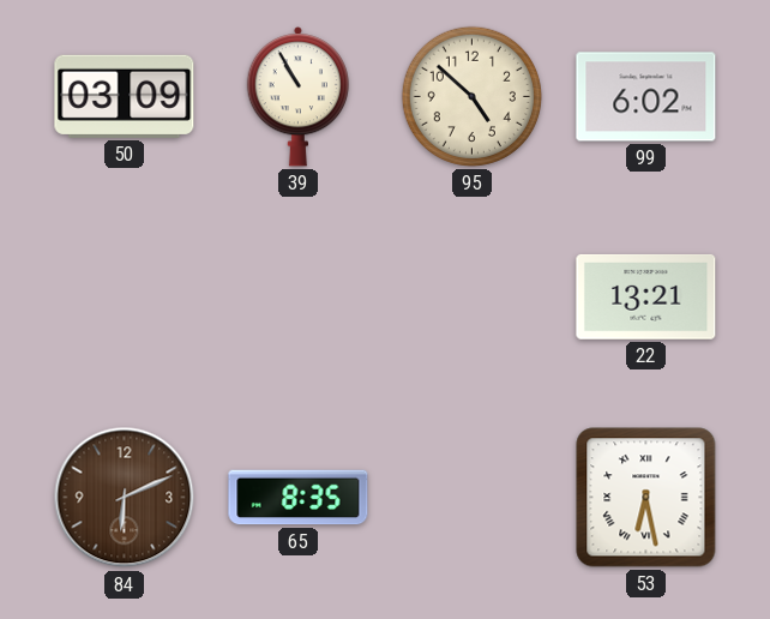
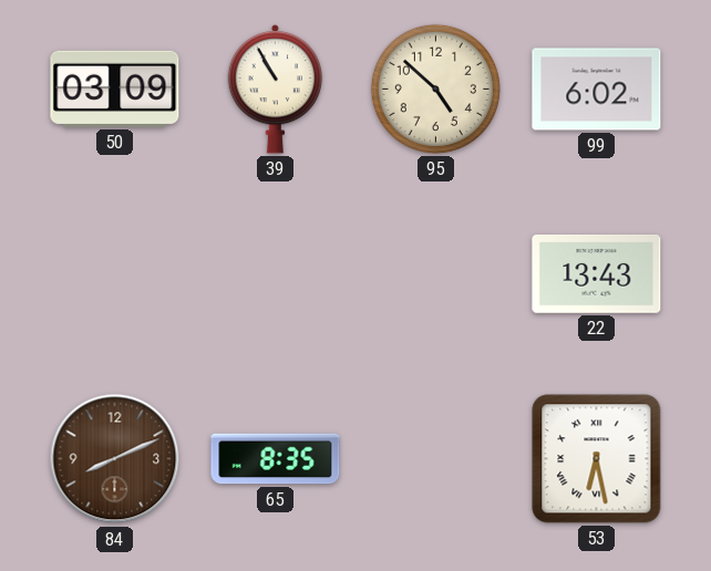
22: 13:21 -> 13:43 (597, 274)
84: 6:11 -> 8:11 (115, 459)
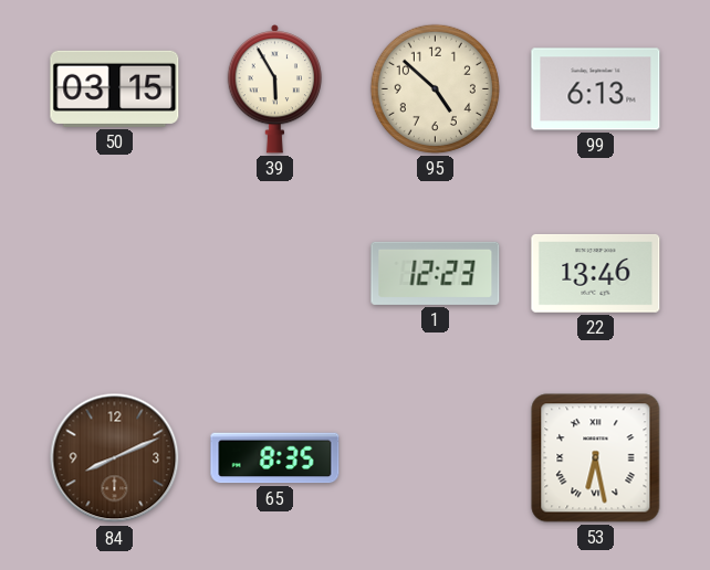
50: 03:09 -> 03:15 (115, 88)
39: 10:55 -> 5:55 (275, 89)
99: 6:02 -> 6:13 (596, 89)
1: none -> 12:23 (436, 273)
22: 13:43 -> 13:46 (596, 274)
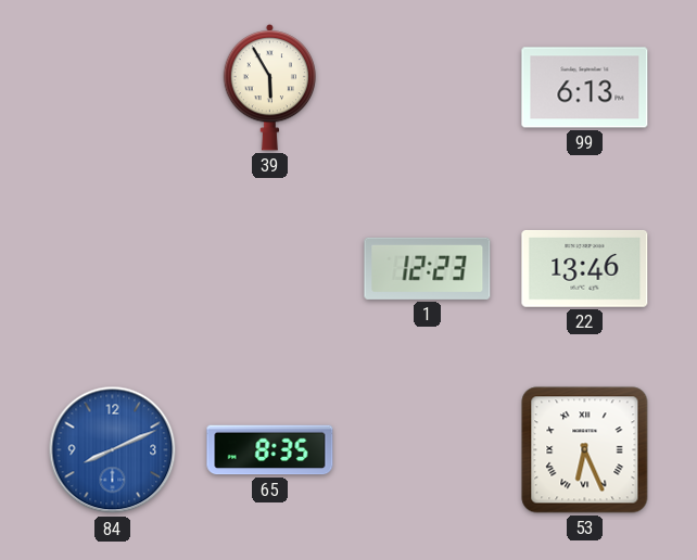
50: 03:15 -> none (115, 88)
95: 4:52 -> none (435, 88)
84 dial: brown -> blue (113, 450)
53: 6:28 -> 6:26 (585, 450)
